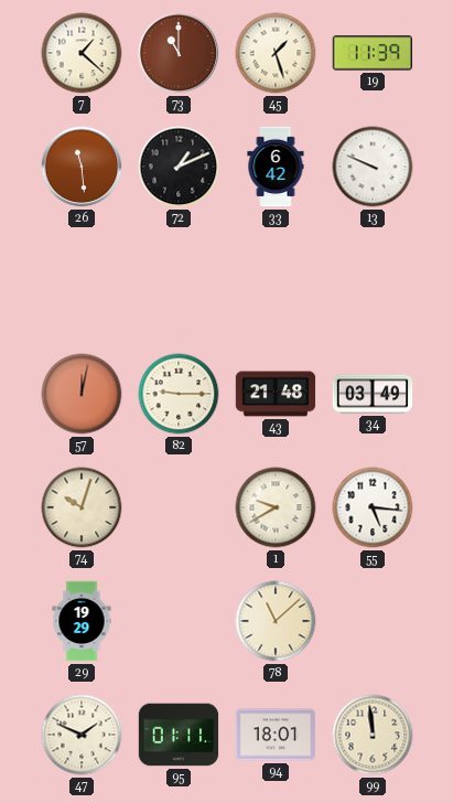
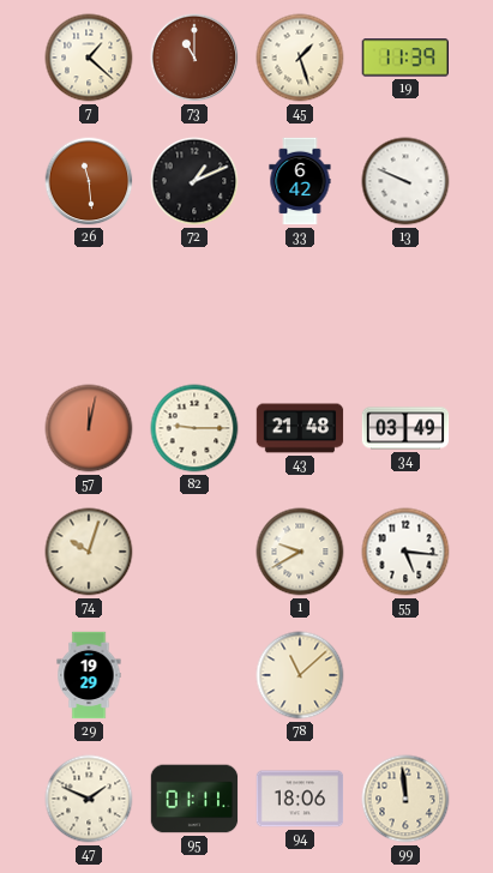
94: 18:01 -> 18:06 (300, 799)
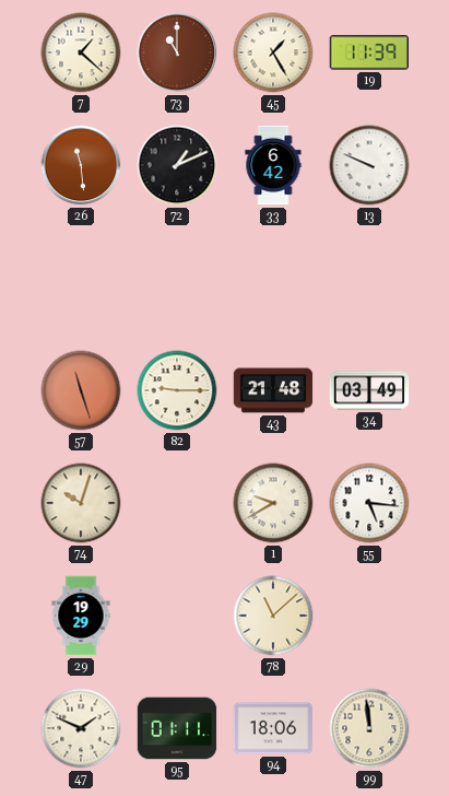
45: 1:27 -> 1:25 (273, 52)
57: 12:02 -> 11:27 (81, 390)
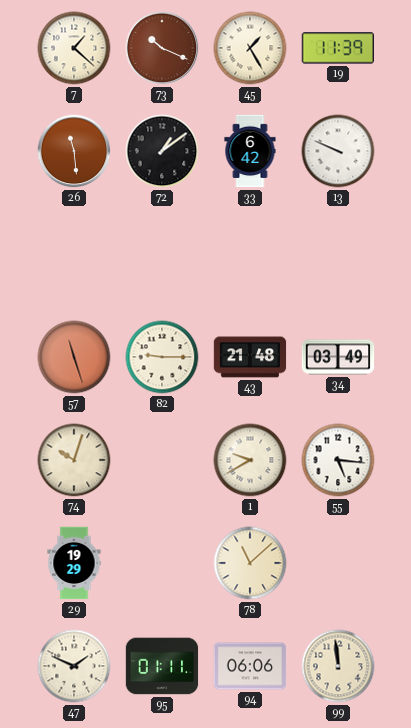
73: 11:00 -> 10:19 (162, 48)
72: 1:11 -> 1:09 (162, 151)
94: 18:06 -> 06:06 (250, 666)
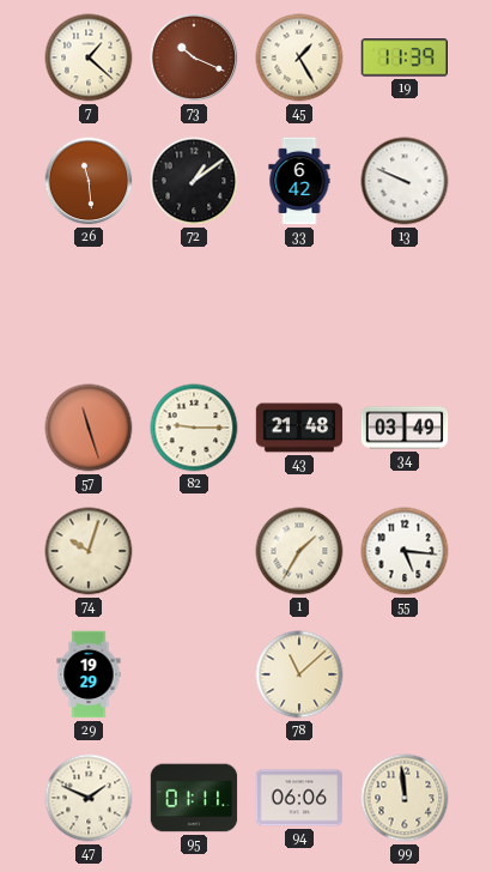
1: 9:40 -> 1:35 (299, 551)
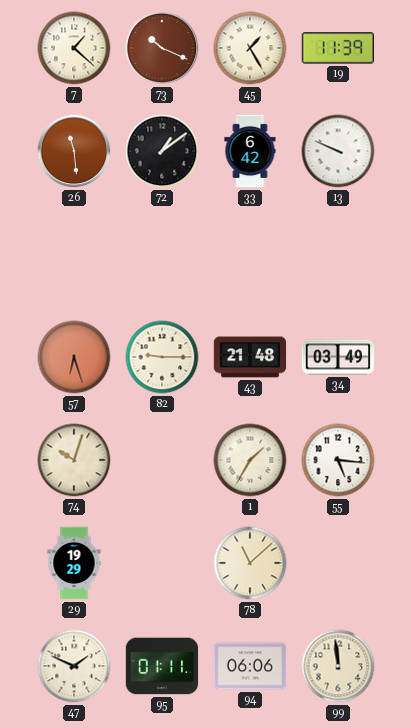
57: 11:27 -> 6:27 (74, 357)
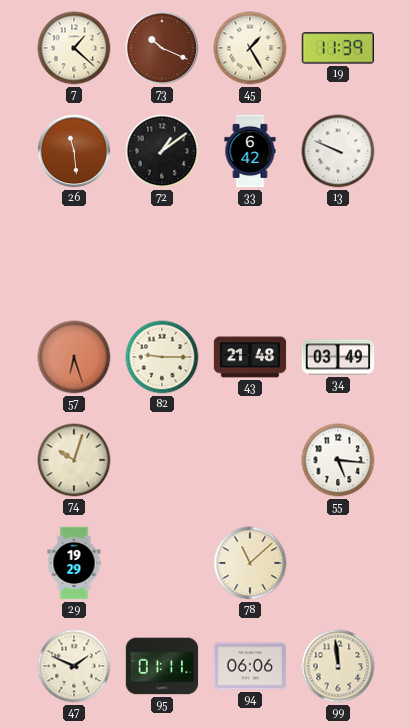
1: 1:35 -> none (250, 460)
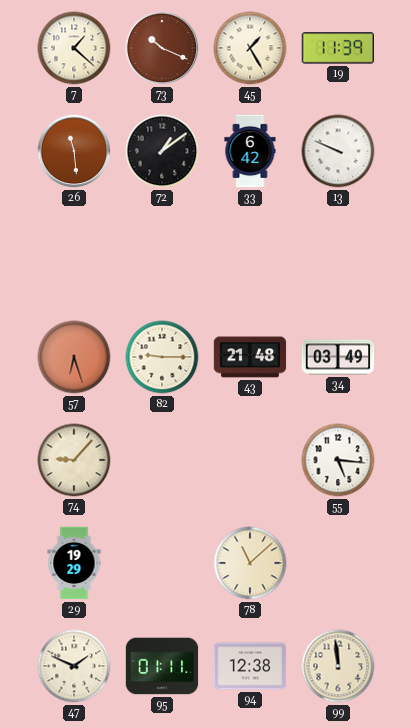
74: 10:03 -> 9:07 (74, 460)
94: 06:06 -> 12:38 (250, 666)
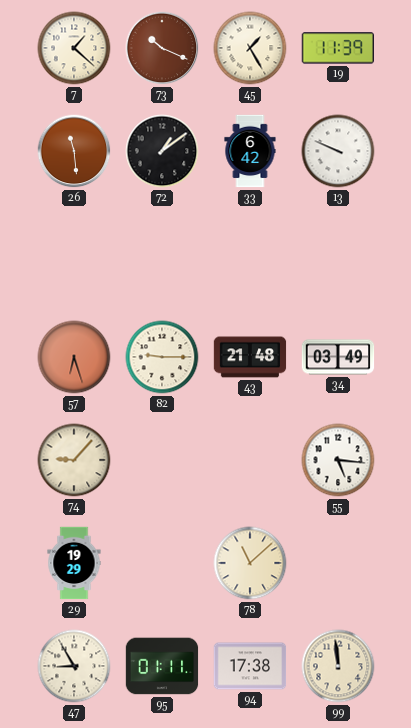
47: 1:49 -> 8:55 (74, 666)
94: 12:38 -> 17:38 (250, 666)
